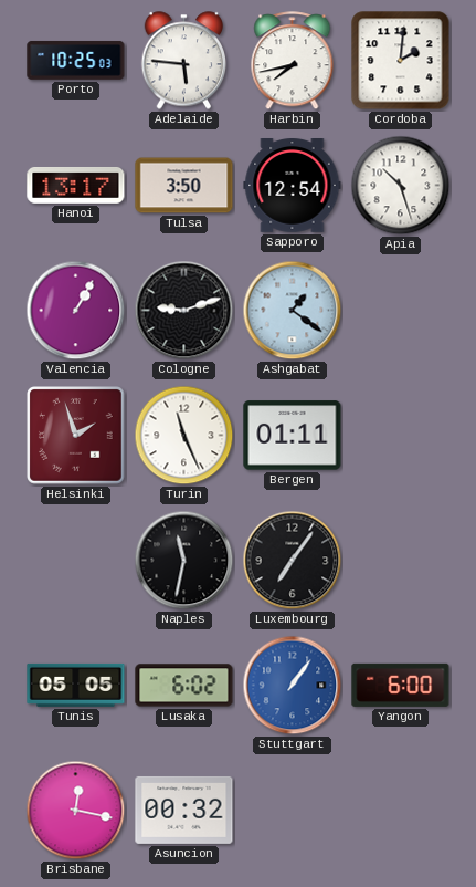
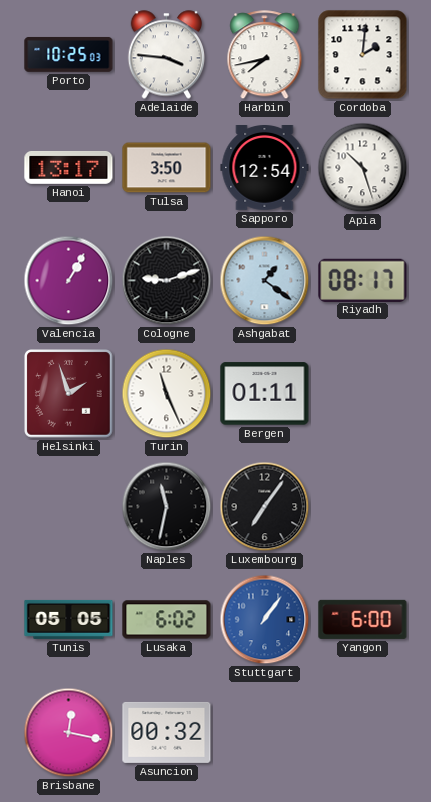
Adelaide: 5:46 -> 3:46 (167, 55)
Riyadh: none -> 08:17 (363, 280)
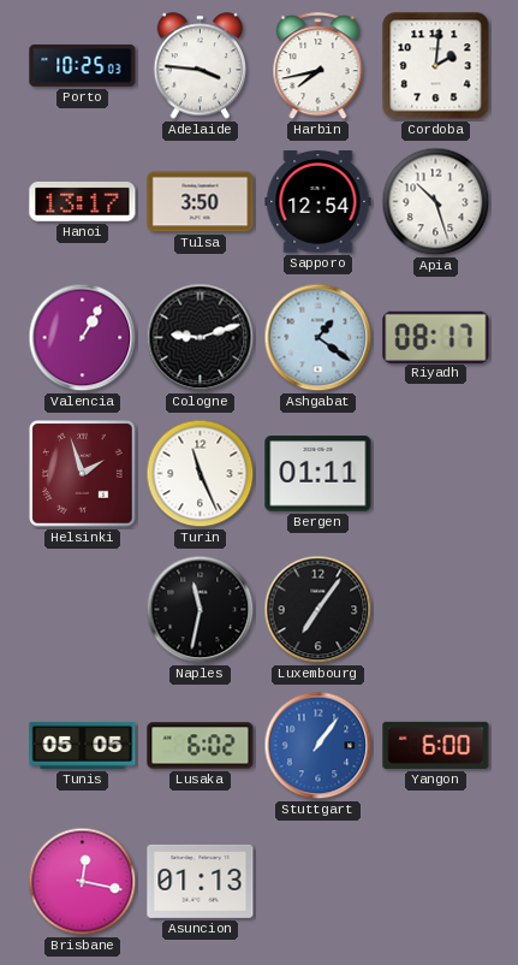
Asuncion: 00:32 -> 01:13 (201, 881)
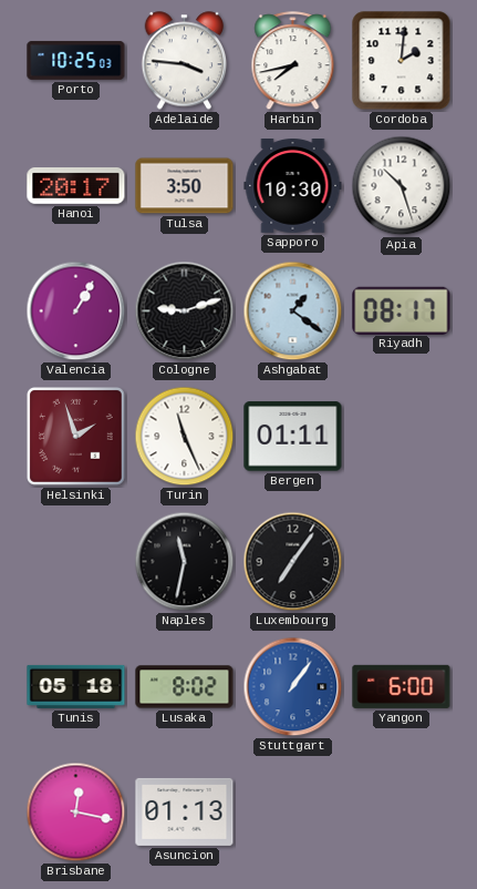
Hanoi: 13:17 -> 20:17 (76, 185)
Sapporo: 12:54 -> 10:30 (293, 186)
Tunis: 05:05 -> 05:18 (76, 686)
Lusaka: 6:02 -> 8:02 (185, 687)
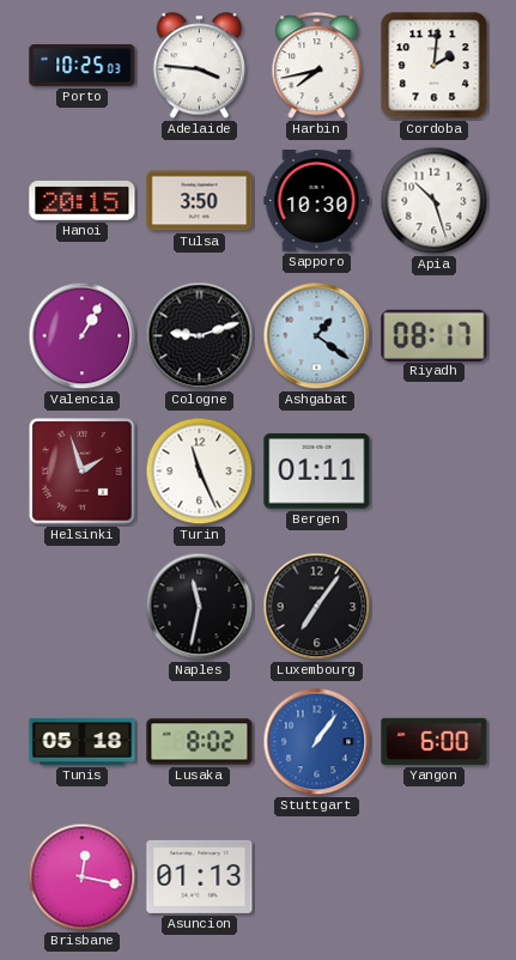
Hanoi: 20:17 -> 20:15 (83, 200)
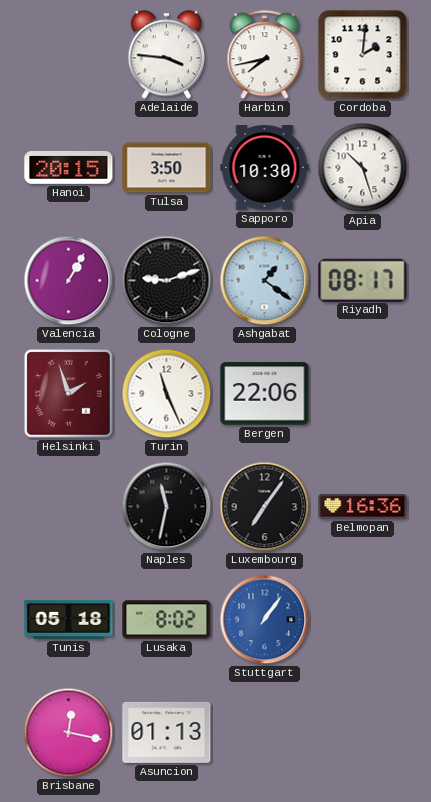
Porto: 10:25 -> none (83, 65)
Bergen: 01:11 -> 22:06 (265, 394)
Belmopan: none -> 16:36 (363, 507)
Yangon: 6:00 -> none (435, 741)
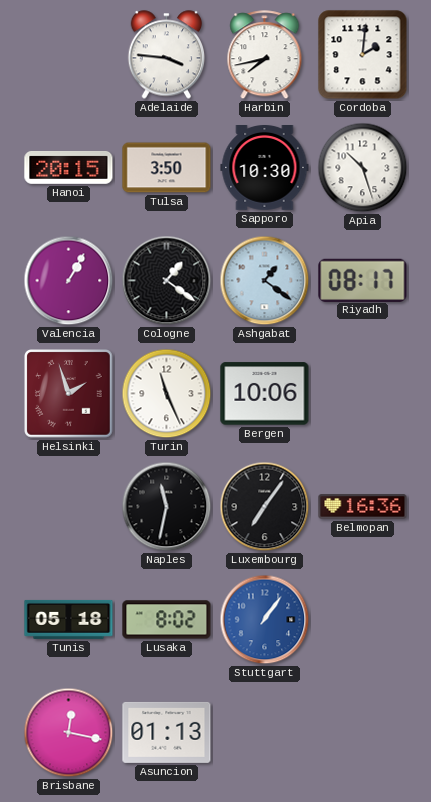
Cologne: 9:12 -> 1:21 (167, 281)
Bergen: 22:06 -> 10:06 (265, 394)
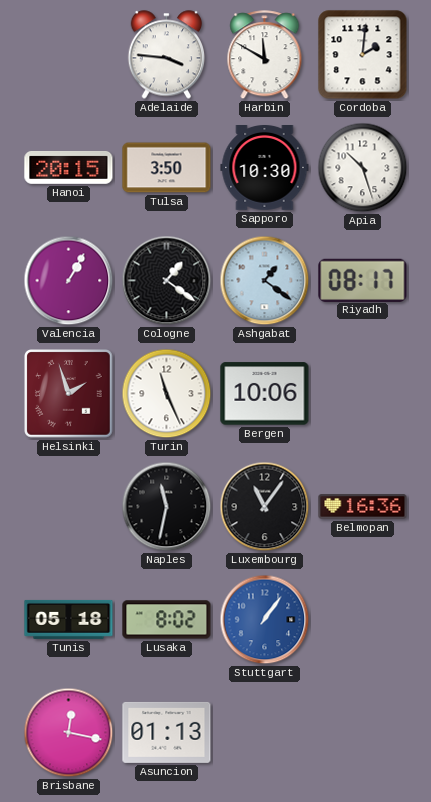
Harbin: 7:43 -> 11:50 (265, 55)
Luxembourg: 7:06 -> 11:06 (265, 507)
